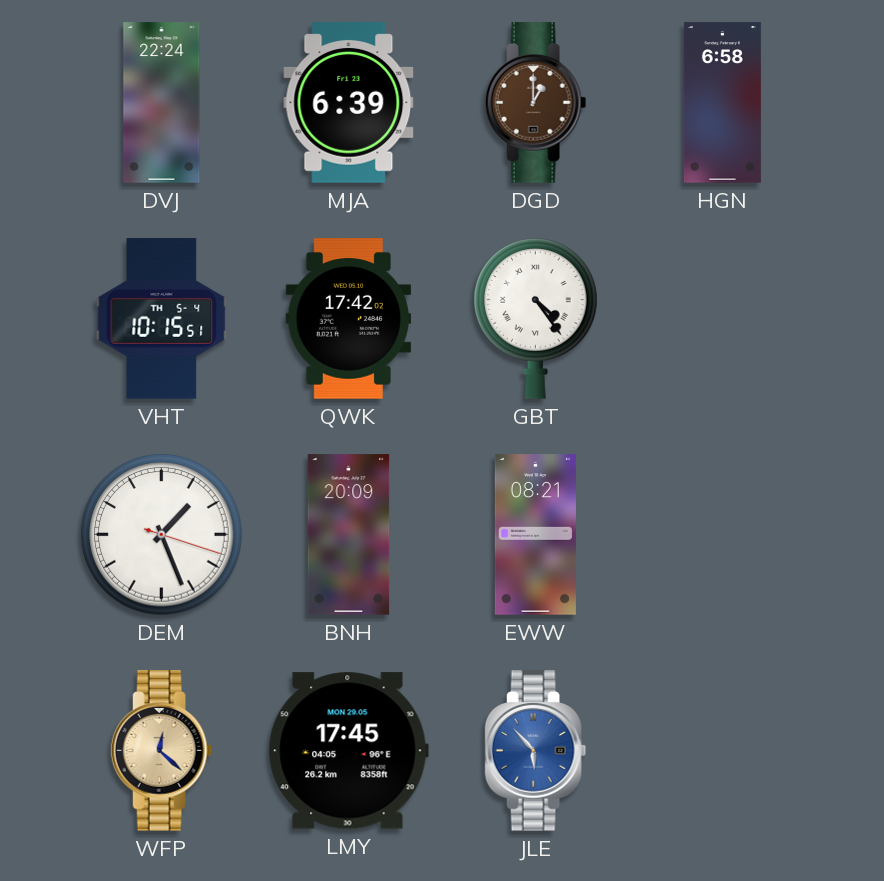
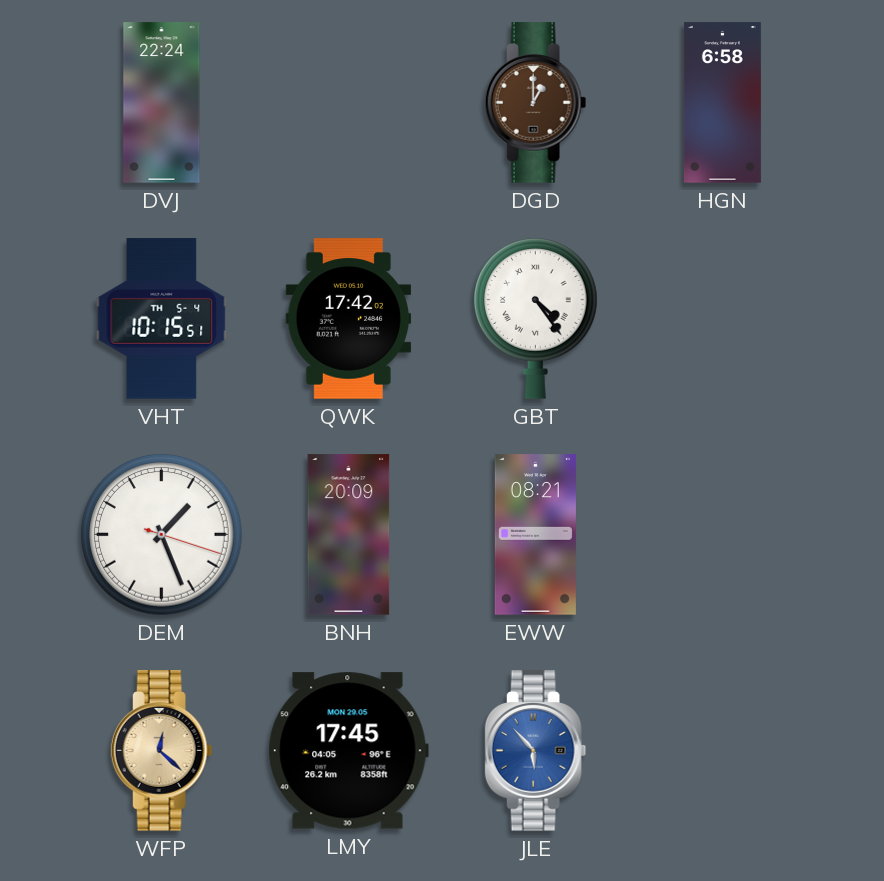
MJA: 6:39 -> none (349, 103)
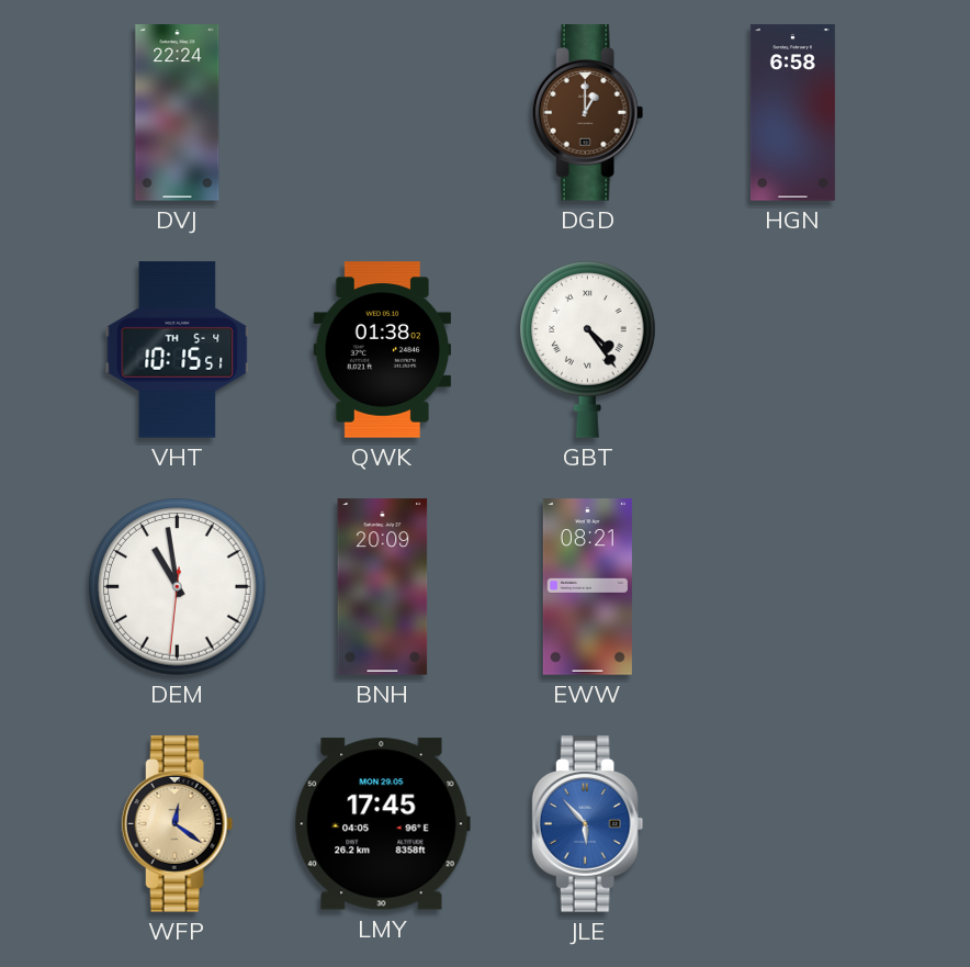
QWK: 17:42 -> 01:38 (383, 350)
DEM: 1:26 -> 10:58 (178, 587)
WFP: 12:22 -> 12:21 (178, 824)
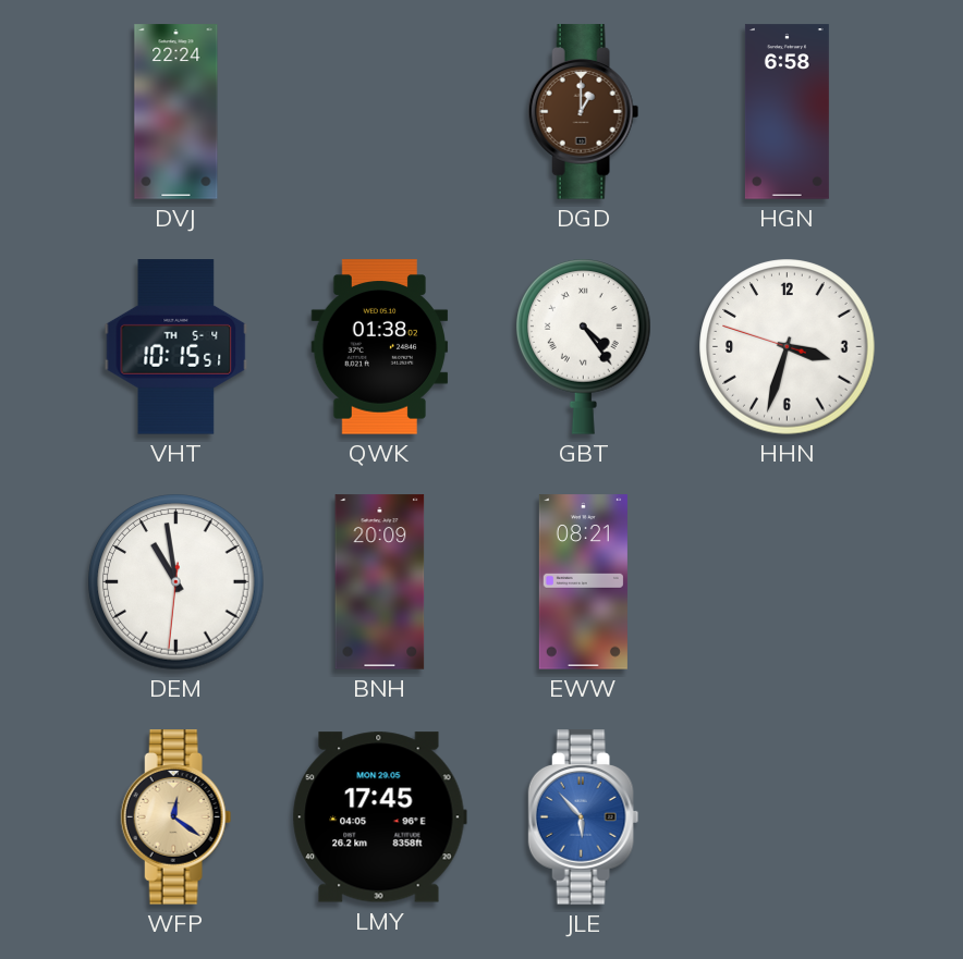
HHN: none -> 3:32 (788, 347)
